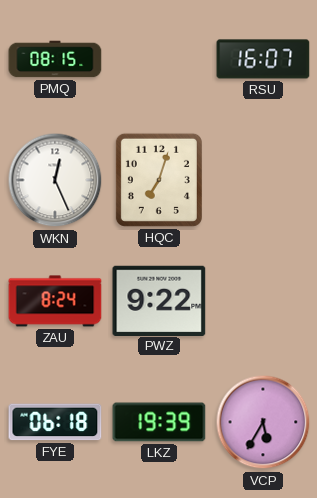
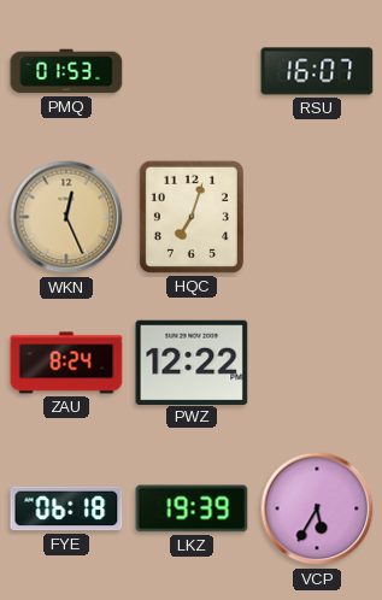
PMQ: 08:15 -> 01:53 (66, 71)
WKN dial: white -> champagne (66, 217)
PWZ: 9:22 -> 12:22 (192, 361)
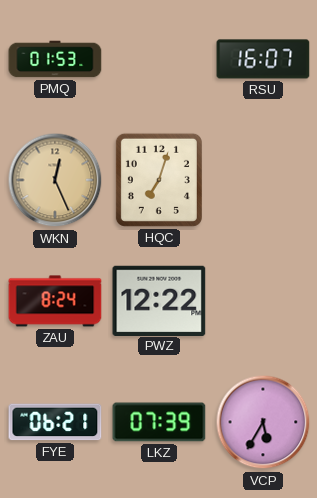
FYE: 06:18 -> 06:21 (55, 422)
LKZ: 19:39 -> 07:39 (159, 422)
